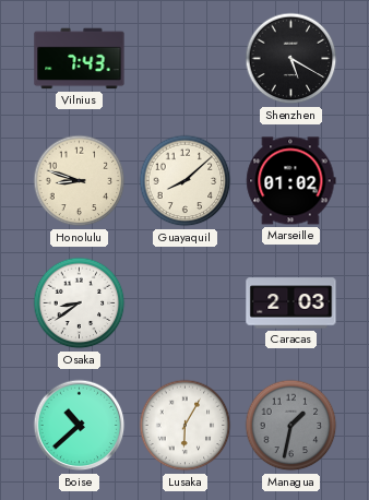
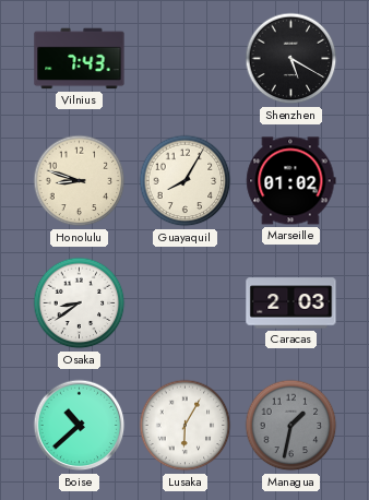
Guayaquil: 8:08 -> 8:05 (186, 181)
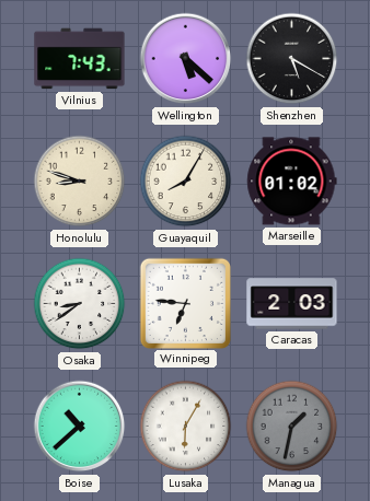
Wellington: none -> 5:22 (186, 59)
Winnipeg: none -> 6:46 (185, 303)
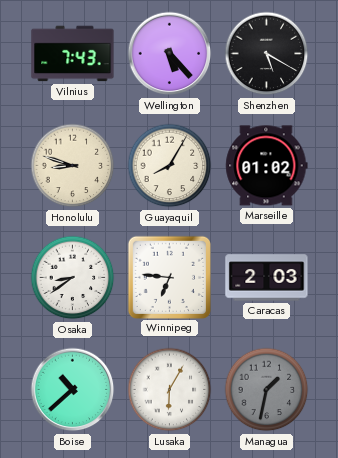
Wellington: 5:22 -> 5:23 (170, 54)
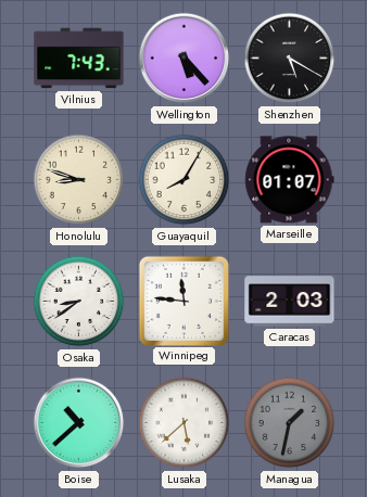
Marseille: 01:02 -> 01:07 (290, 180)
Winnipeg: 6:46 -> 11:46 (184, 301)
Lusaka: 6:05 -> 5:38 (185, 423)
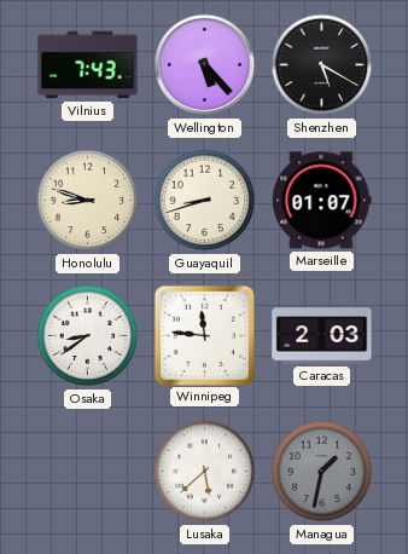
Guayaquil: 8:05 -> 8:42 (205, 201)
Boise: 10:38 -> none (79, 423)
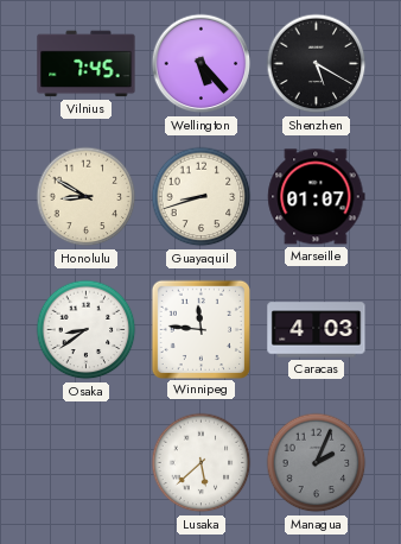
Vilnius: 7:43 -> 7:45 (87, 64)
Honolulu: 8:48 -> 8:50 (87, 197)
Caracas: 2:03 -> 4:03 (317, 330)
Managua: 1:32 -> 2:04 (317, 463)
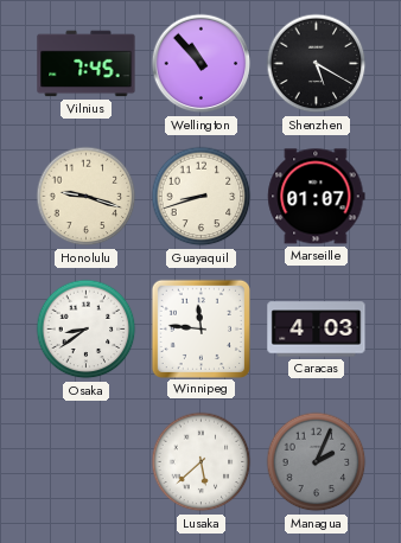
Wellington: 5:23 -> 10:53 (202, 64)
Honolulu: 8:50 -> 9:18 (87, 197)
